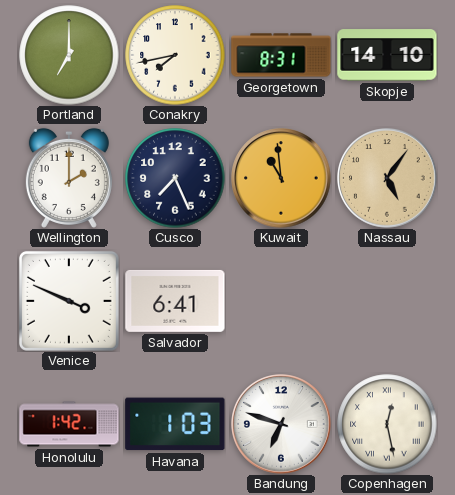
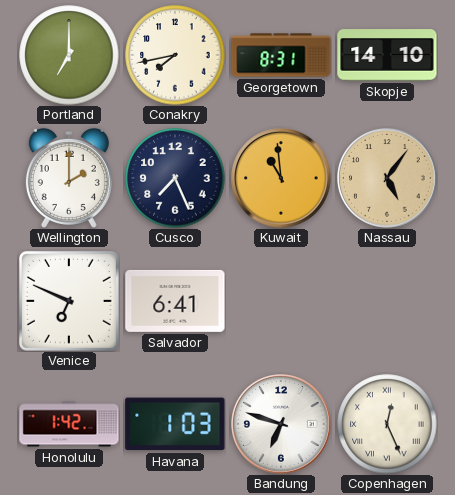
Venice: 3:49 -> 6:49 (69, 301)
Copenhagen: 12:28 -> 12:26 (387, 424)
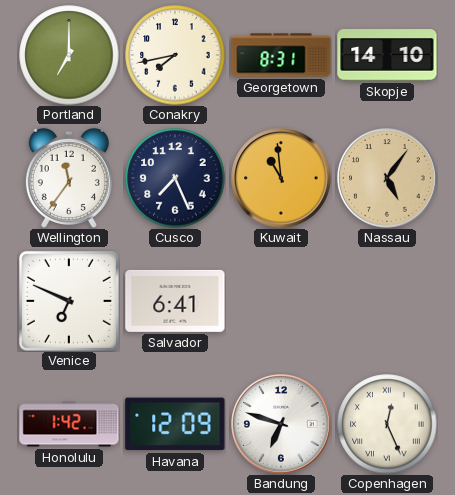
Wellington: 2:00 -> 11:36 (69, 178)
Havana: 1:03 -> 12:09 (175, 424)
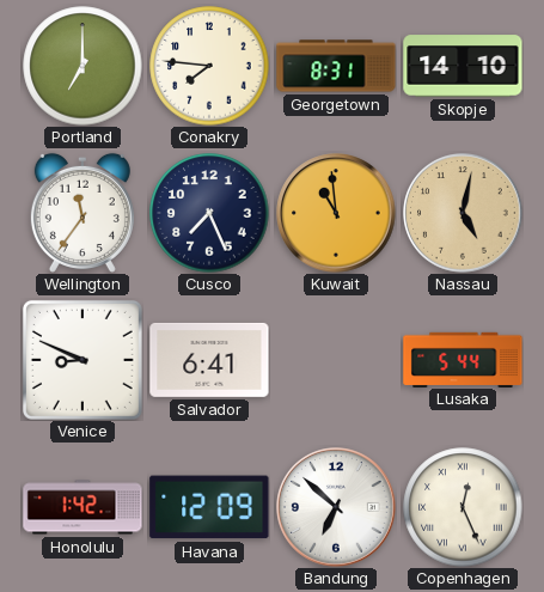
Conakry: 7:43 -> 7:46 (209, 66)
Nassau: 5:06 -> 5:02 (463, 213)
Venice: 6:49 -> 8:49 (82, 360)
Lusaka: none -> 5:44 (463, 359)
Bandung: 6:48 -> 6:52 (336, 507)
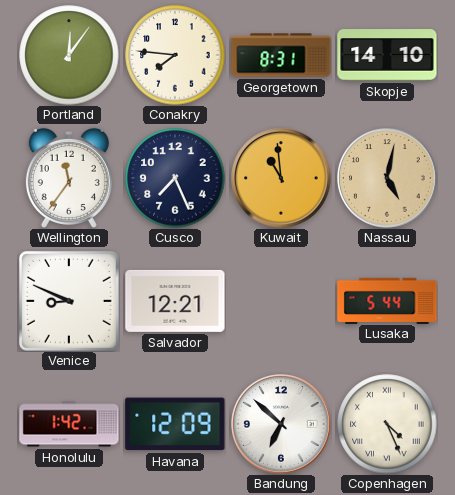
Portland: 7:00 -> 12:06 (69, 55)
Salvador: 6:41 -> 12:21 (175, 301)
Copenhagen: 12:26 -> 4:26 (387, 424)
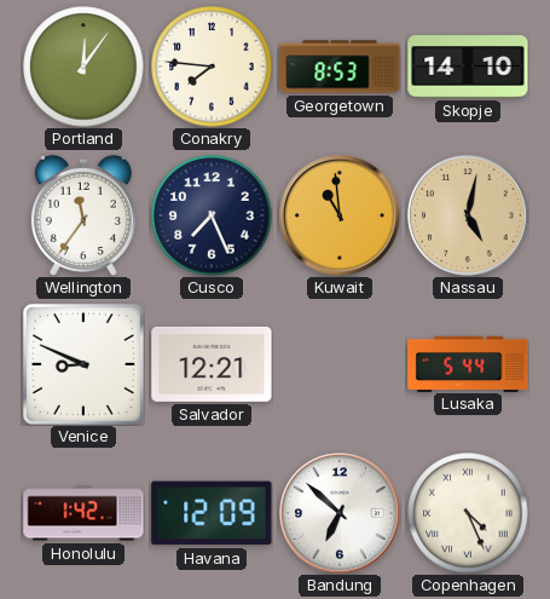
Georgetown: 8:31 -> 8:53 (340, 67)
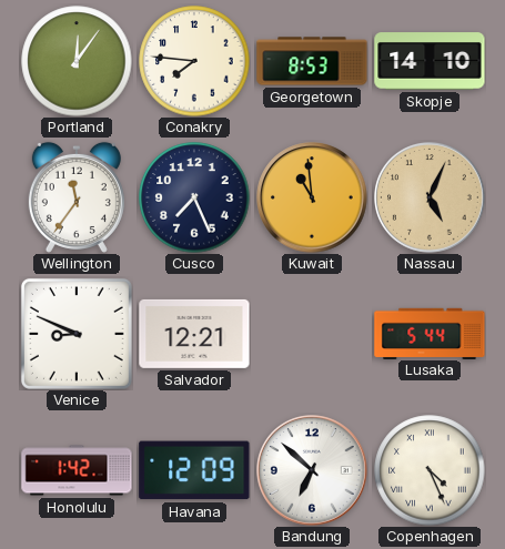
Nassau: 5:02 -> 5:04 (430, 197)
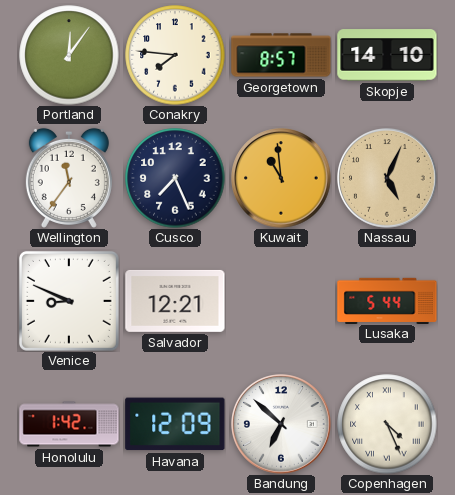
Georgetown: 8:53 -> 8:57 (281, 55)
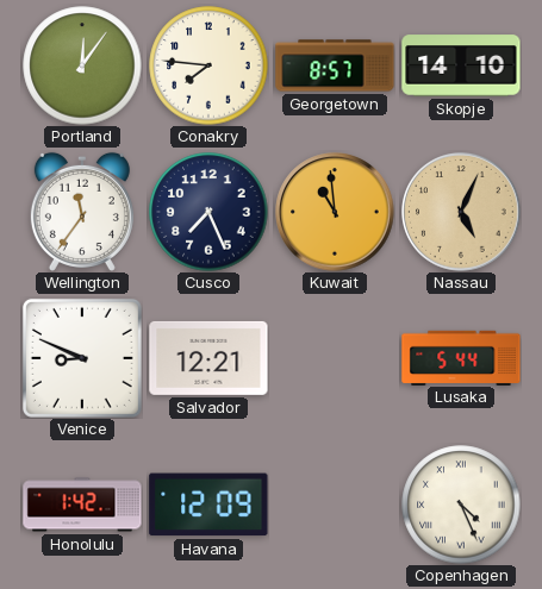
Bandung: 6:52 -> none (281, 424)
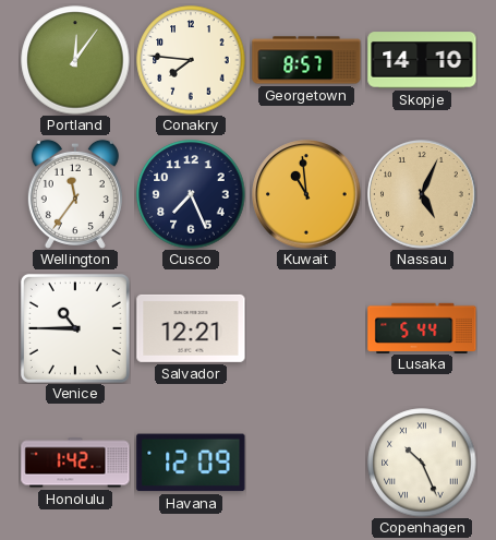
Venice: 8:49 -> 10:45 (75, 328)
Copenhagen: 4:26 -> 10:26 (422, 463)
